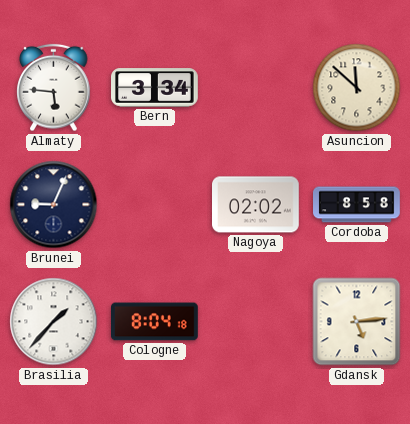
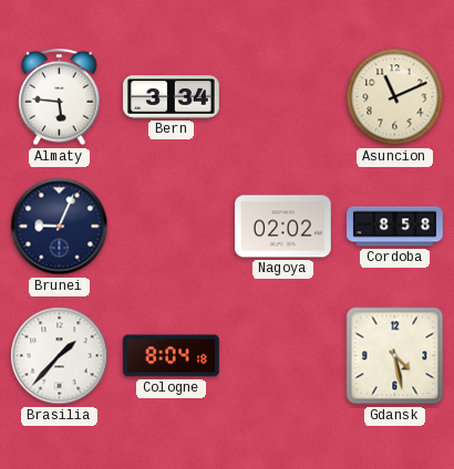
Asuncion: 11:52 -> 11:11 (395, 97)
Gdansk: 5:14 -> 4:28 (395, 356)
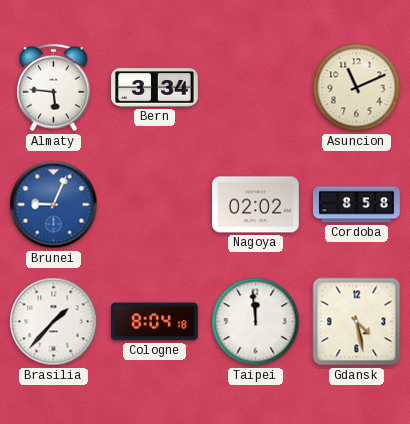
Brunei dial: navy -> blue (54, 205)
Taipei: none -> 11:59 (256, 322)
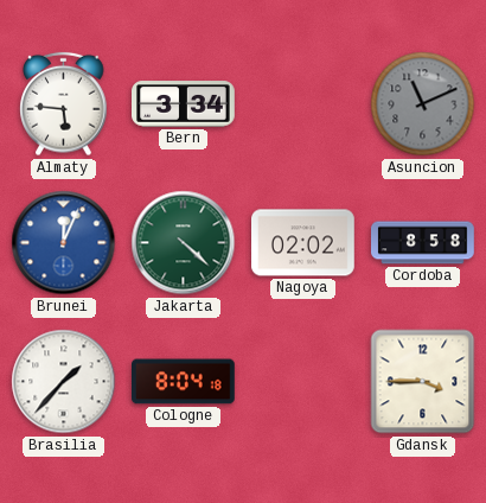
Asuncion dial: cream -> grey (423, 104)
Brunei: 9:04 -> 12:04 (64, 243)
Jakarta: none -> 4:22 (184, 243)
Taipei: 11:59 -> none (256, 322)
Gdansk: 4:28 -> 3:45 (423, 382)
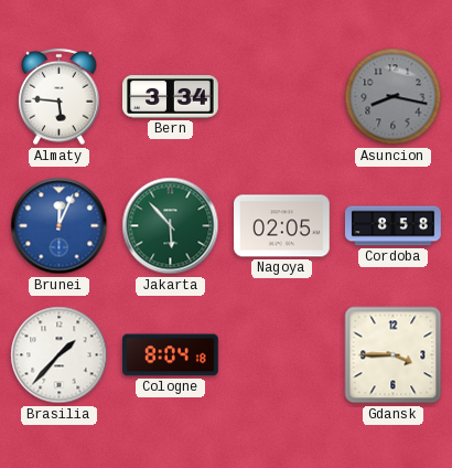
Asuncion: 11:11 -> 8:17 (394, 97)
Jakarta: 4:22 -> 5:53 (171, 226)
Nagoya: 02:02 -> 02:05 (282, 226)
